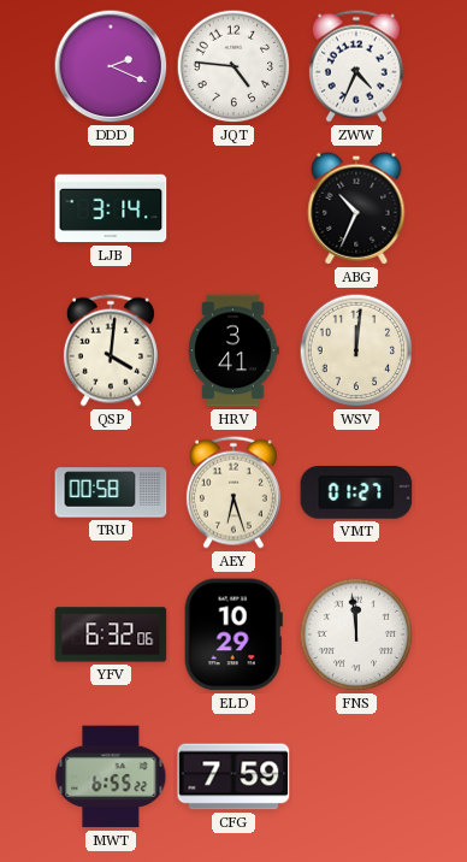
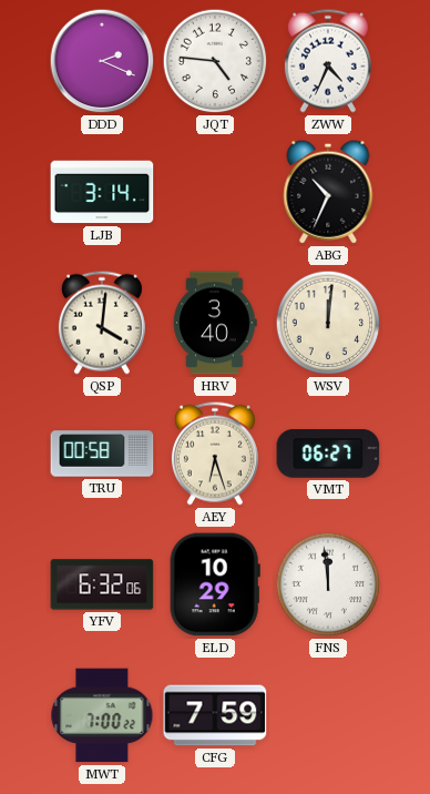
HRV: 3:41 -> 3:40 (215, 323)
VMT: 01:27 -> 06:27 (328, 454)
MWT: 6:55 -> 7:00 (102, 715)
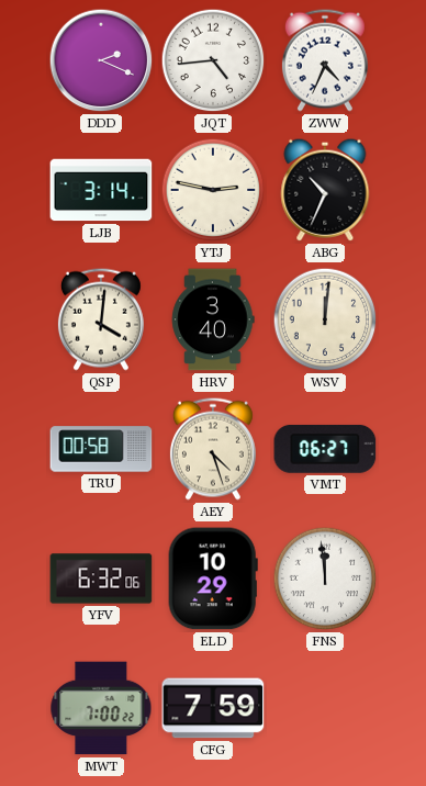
JQT: 4:46 -> 4:44 (213, 60)
YTJ: none -> 2:47 (213, 190)
AEY: 6:27 -> 4:27 (213, 449)
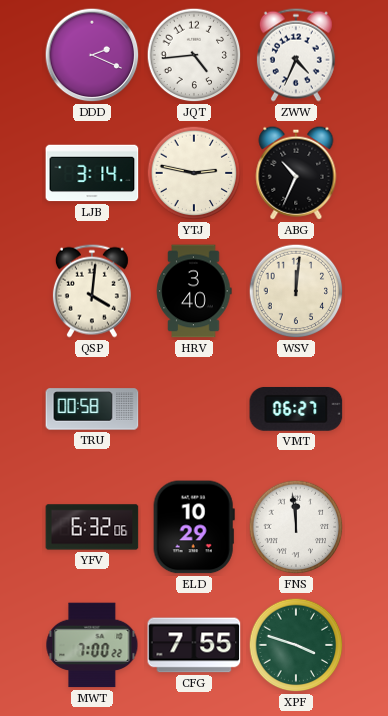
AEY: 4:27 -> none (213, 449)
CFG: 7:59 -> 7:55 (194, 645)
XPF: none -> 3:48 (296, 645)
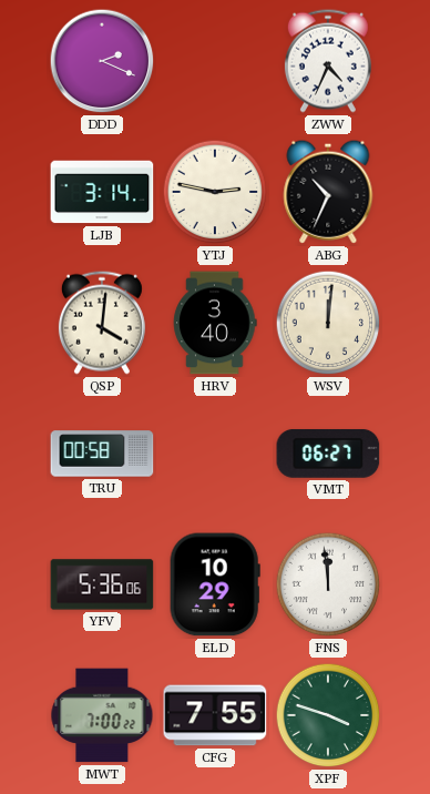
JQT: 4:44 -> none (194, 55)
YFV: 6:32 -> 5:36 (102, 584)
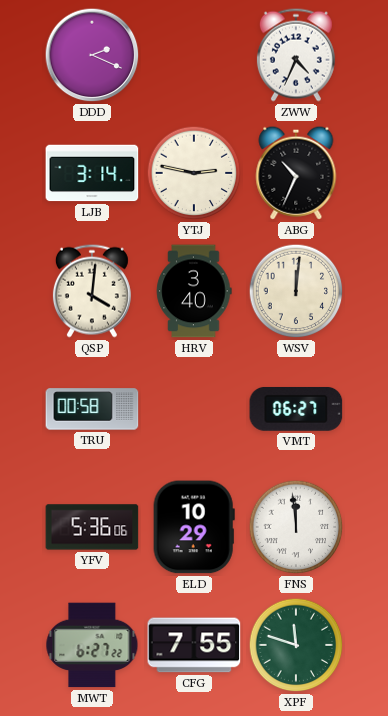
MWT: 7:00 -> 6:27 (92, 645)
XPF: 3:48 -> 11:48 (296, 645)
